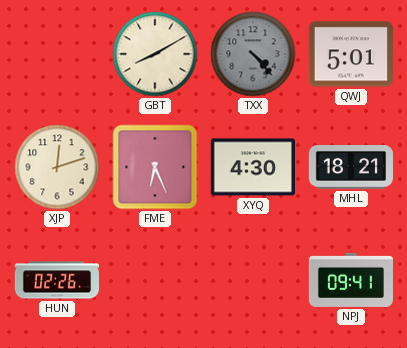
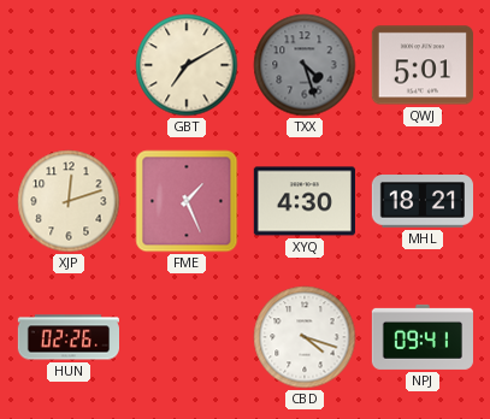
GBT: 8:10 -> 7:10 (187, 65)
TXX: 4:23 -> 4:27 (305, 65)
FME: 6:26 -> 1:26 (187, 201)
CBD: none -> 4:18 (305, 337)
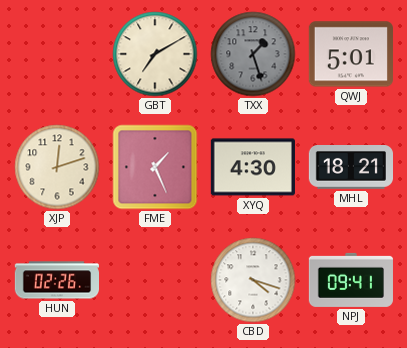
TXX: 4:27 -> 1:27 (253, 54)
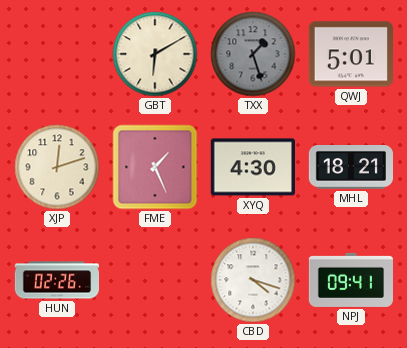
GBT: 7:10 -> 6:10 (155, 54)
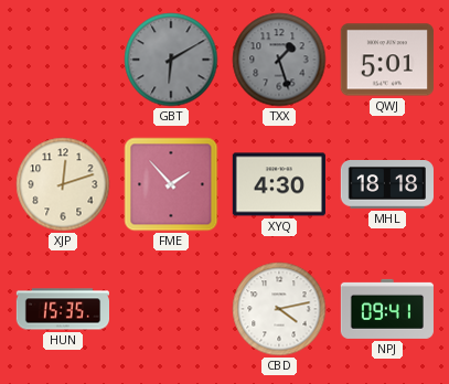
GBT dial: cream -> grey (171, 60)
FME: 1:26 -> 1:53 (171, 184)
MHL: 18:21 -> 18:18 (386, 184)
HUN: 02:26 -> 15:35 (62, 309)
CBD: 4:18 -> 4:13 (279, 309)
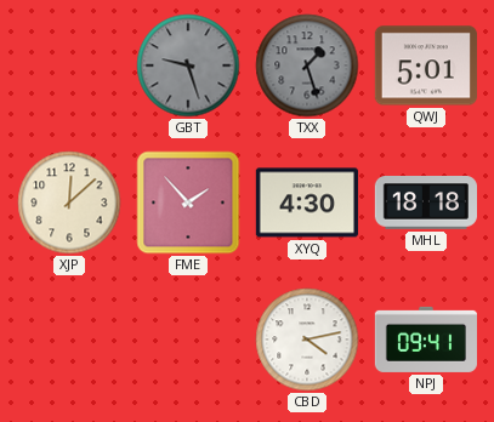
GBT: 6:10 -> 9:27 (188, 65)
XJP: 12:12 -> 12:08 (69, 203)
HUN: 15:35 -> none (62, 309)
